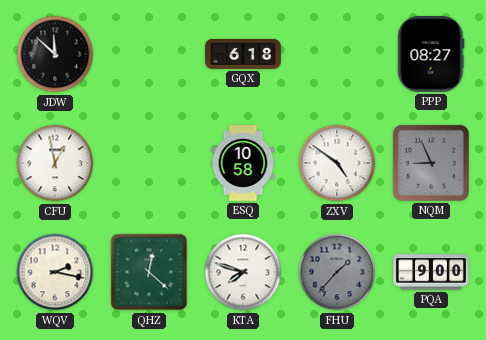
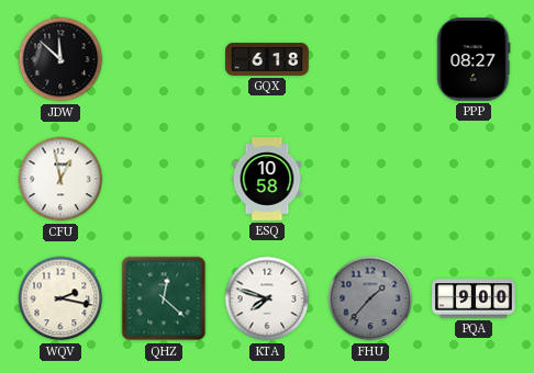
ZXV: 4:51 -> none (337, 163)
NQM: 8:56 -> none (431, 163)
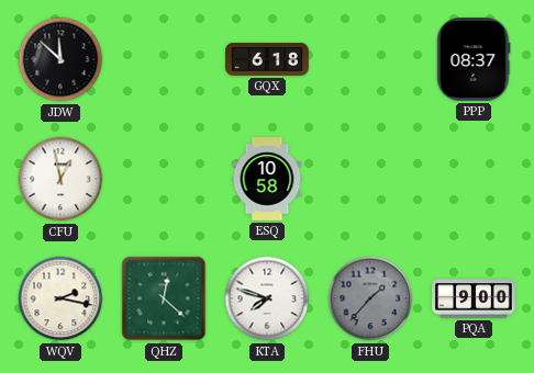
PPP: 08:27 -> 08:37 (474, 60)
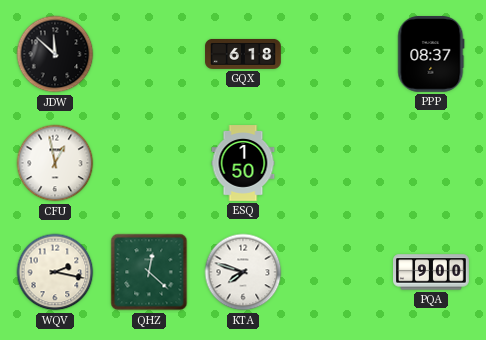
ESQ: 10:58 -> 1:50 (243, 163)
FHU: 1:37 -> none (370, 298)
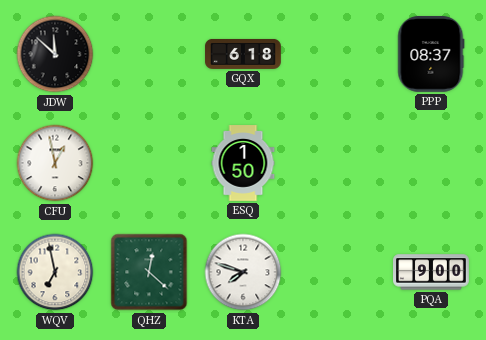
WQV: 2:17 -> 6:58 (55, 272)
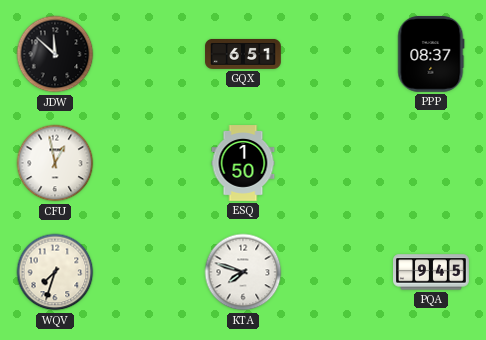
GQX: 6:18 -> 6:51 (243, 54)
WQV: 6:58 -> 7:33 (55, 272)
QHZ: 12:22 -> none (149, 272)
PQA: 9:00 -> 9:45 (431, 272)
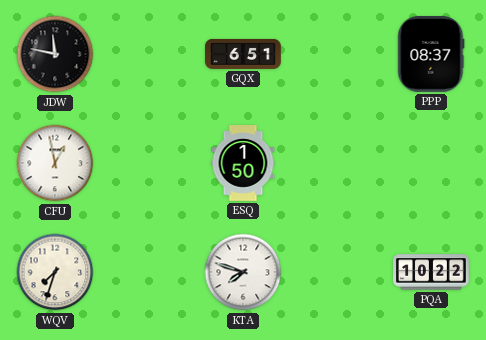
JDW: 11:52 -> 11:47 (55, 54)
PQA: 9:45 -> 10:22 (431, 272)
